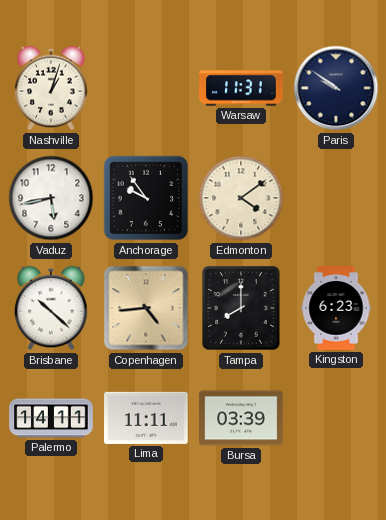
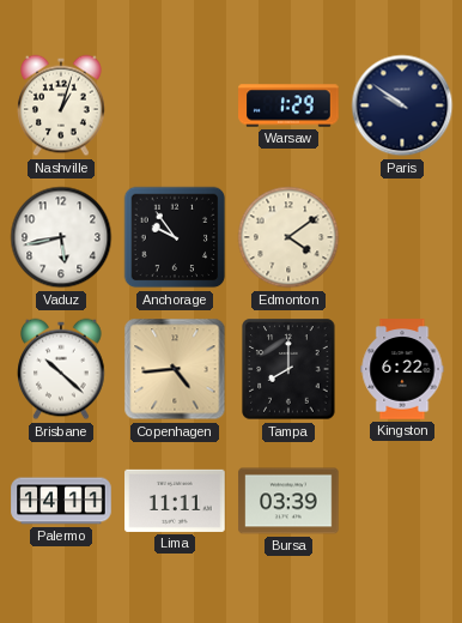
Warsaw: 11:31 -> 1:29 (288, 105)
Kingston: 6:23 -> 6:22 (402, 369)
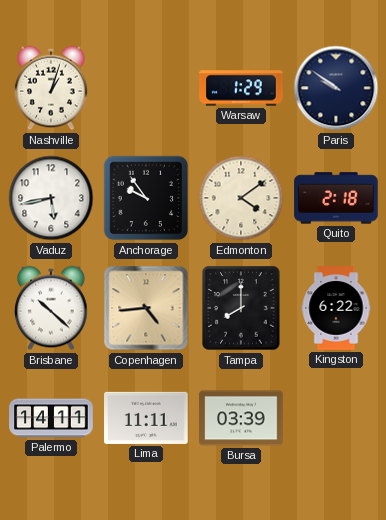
Quito: none -> 2:18 (336, 198)
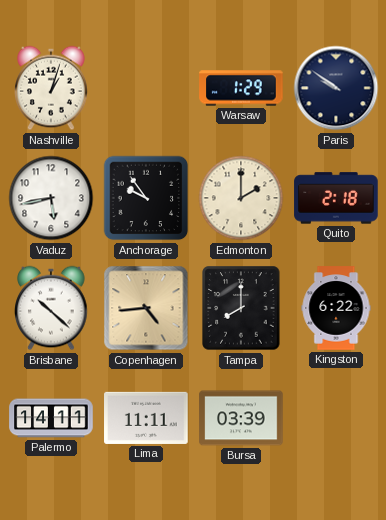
Edmonton: 4:09 -> 2:00 (241, 198)
